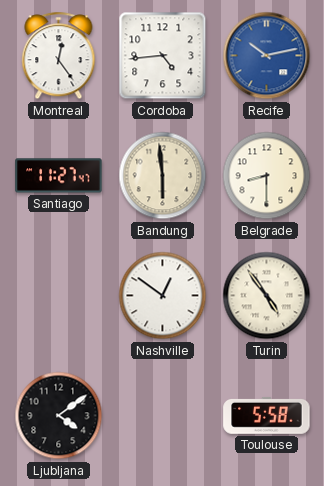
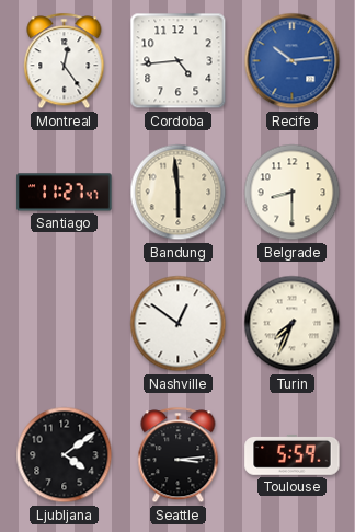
Recife: 10:13 -> 10:14 (293, 61)
Turin: 4:54 -> 7:34 (293, 324)
Seattle: none -> 3:14 (179, 455)
Toulouse: 5:58 -> 5:59 (293, 454)
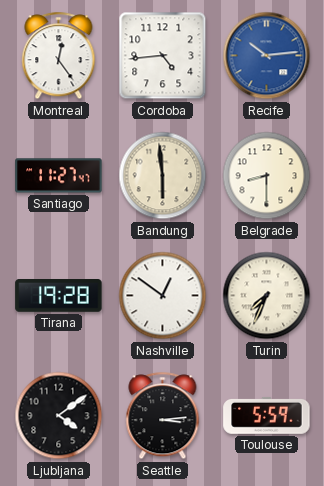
Tirana: none -> 19:28 (59, 296)
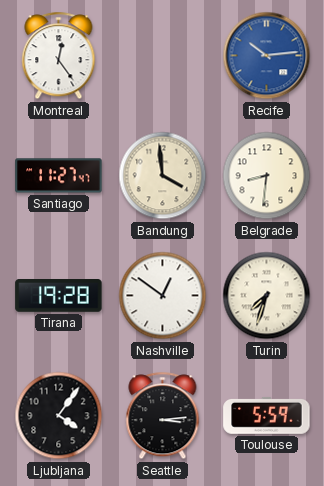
Cordoba: 4:44 -> none (163, 56)
Bandung: 5:59 -> 3:59 (163, 176)
Belgrade: 8:30 -> 8:31 (267, 176)
Turin: 7:34 -> 7:33 (267, 296)
Ljubljana: 4:09 -> 4:06 (59, 416)
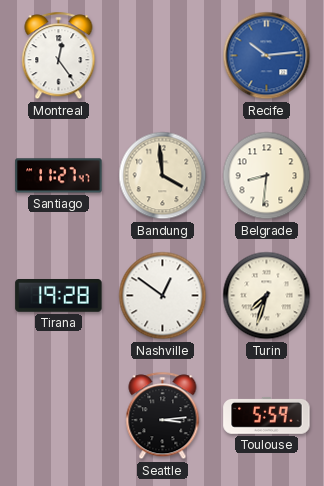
Ljubljana: 4:06 -> none (59, 416)
